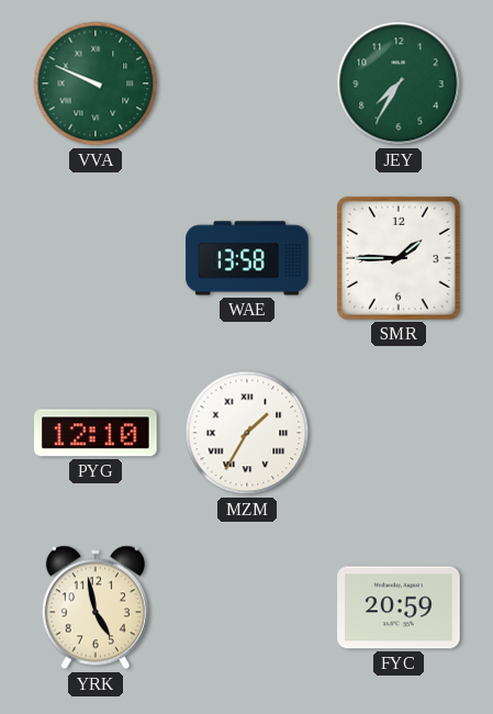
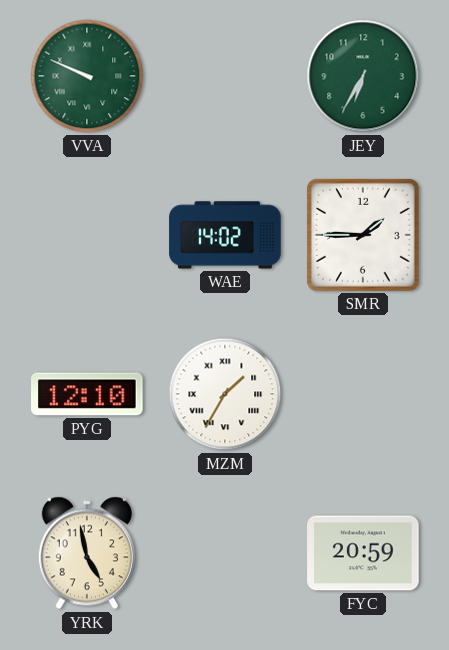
JEY: 7:35 -> 6:35 (363, 76)
WAE: 13:58 -> 14:02 (225, 235)
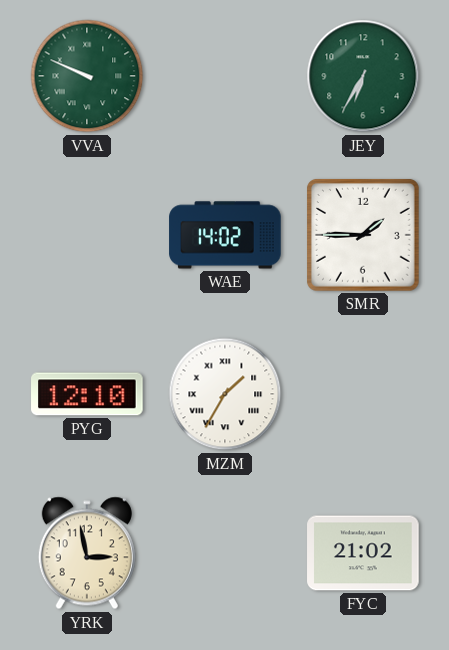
YRK: 4:58 -> 2:58 (87, 553)
FYC: 20:59 -> 21:02 (363, 553)
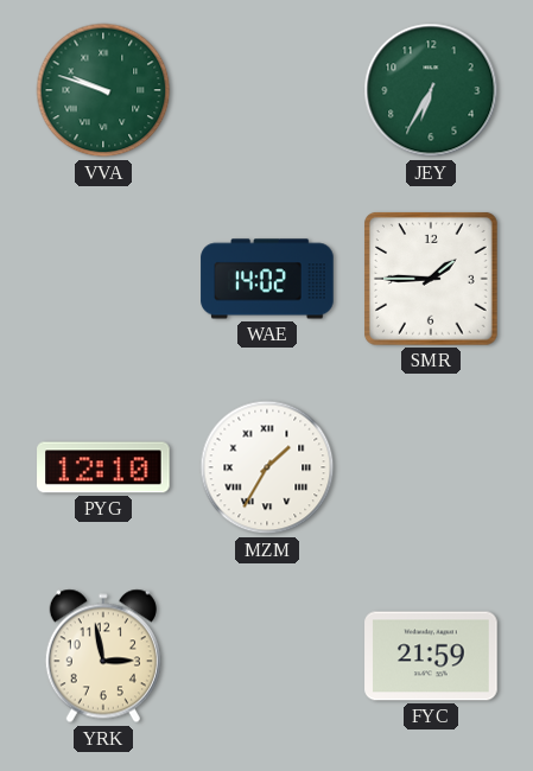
VVA: 9:49 -> 9:48 (103, 90)
FYC: 21:02 -> 21:59 (431, 656)
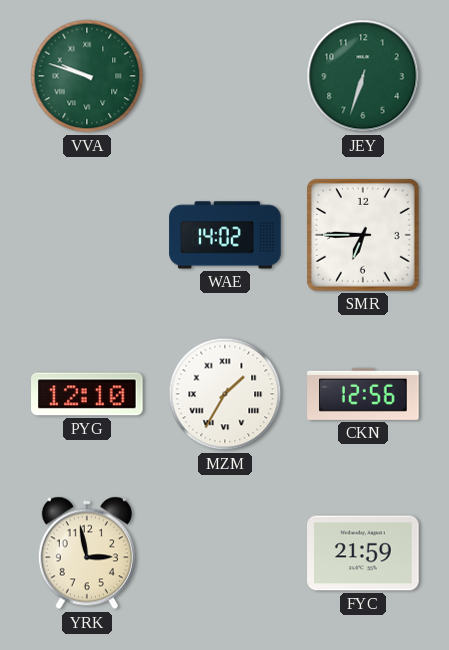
JEY: 6:35 -> 6:33 (363, 76)
SMR: 1:45 -> 6:45 (363, 235)
CKN: none -> 12:56 (363, 394)
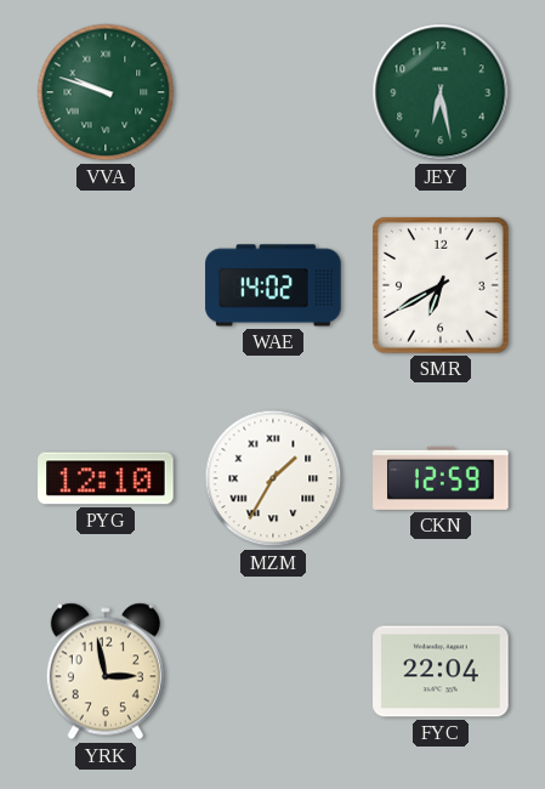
JEY: 6:33 -> 6:28 (441, 92)
SMR: 6:45 -> 6:40 (441, 285)
CKN: 12:56 -> 12:59 (441, 478)
FYC: 21:59 -> 22:04 (441, 671)
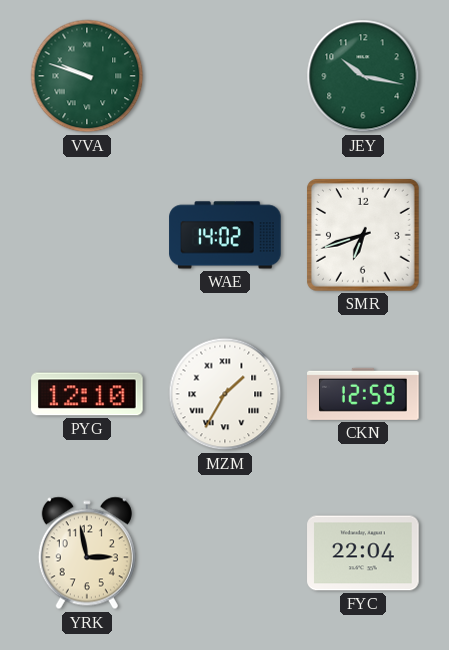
JEY: 6:28 -> 10:17 (363, 76)
SMR: 6:40 -> 6:42 (363, 235)
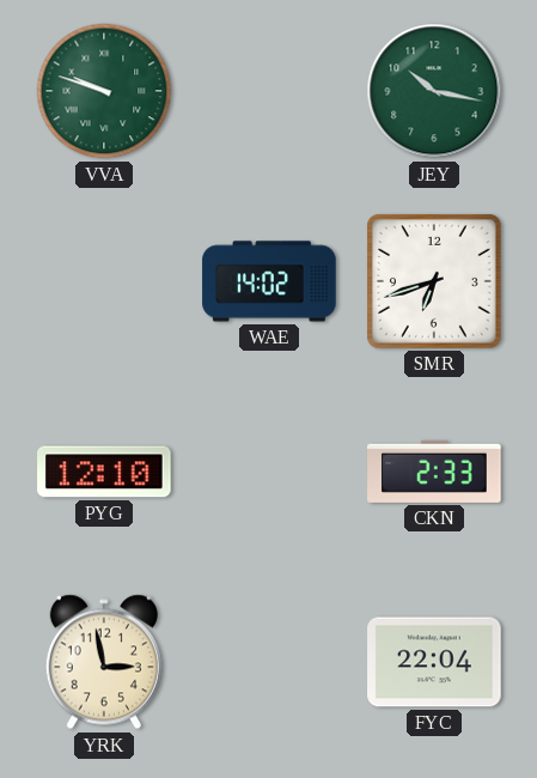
MZM: 1:35 -> none (225, 394)
CKN: 12:59 -> 2:33 (434, 472)
